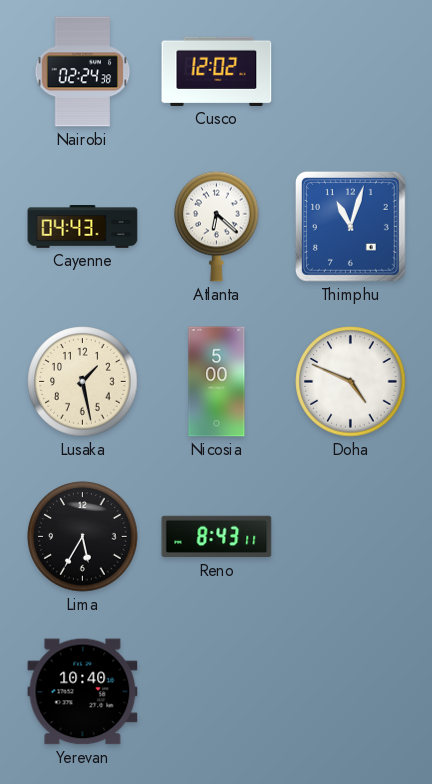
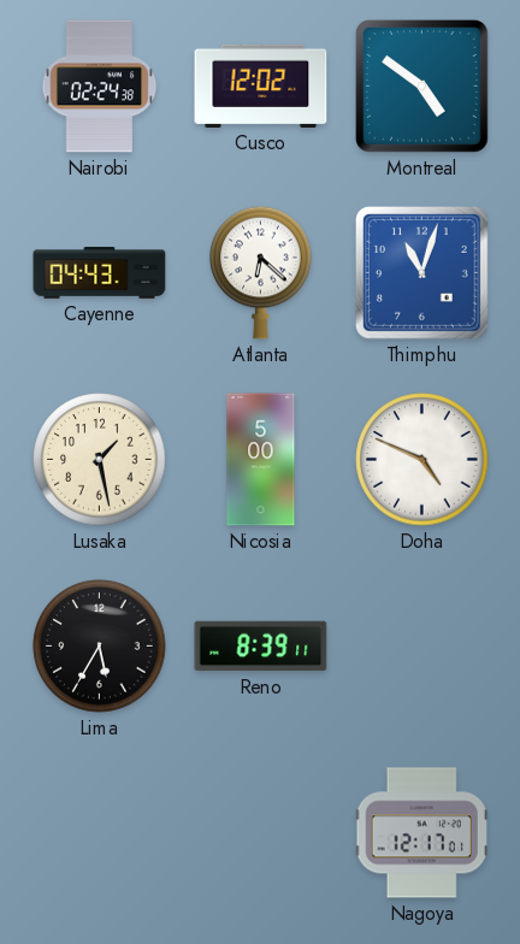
Montreal: none -> 4:51 (422, 87)
Reno: 8:43 -> 8:39 (261, 647)
Yerevan: 10:40 -> none (83, 692)
Nagoya: none -> 12:17 (421, 833)
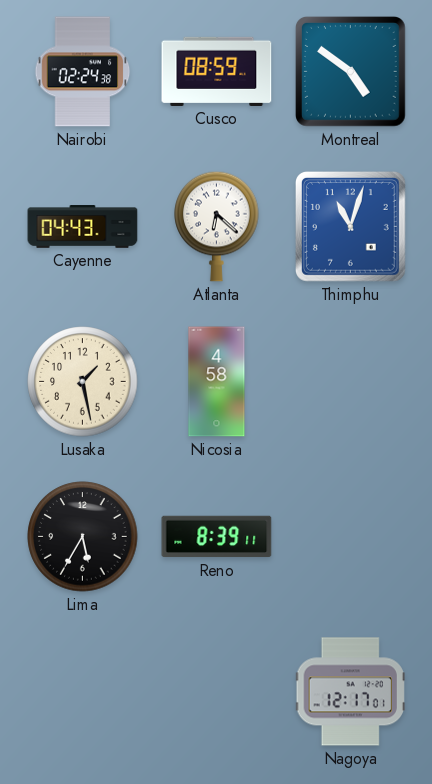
Cusco: 12:02 -> 08:59 (217, 71)
Nicosia: 5:00 -> 4:58 (217, 382)
Doha: 4:49 -> none (422, 460)
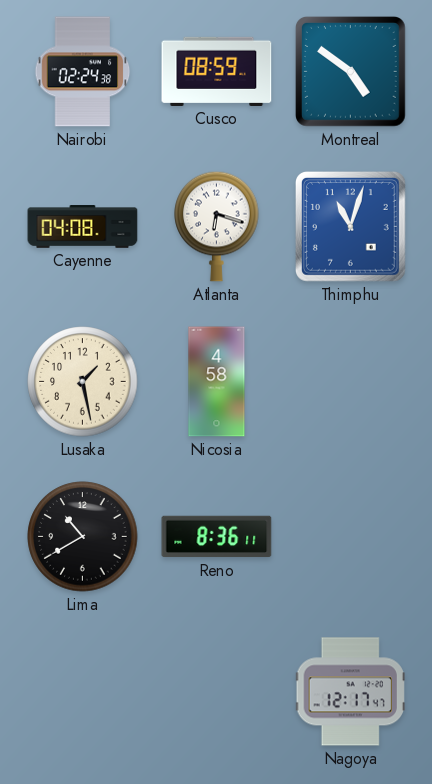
Cayenne: 04:43 -> 04:08 (83, 227)
Atlanta: 6:22 -> 6:18 (217, 226)
Lima: 5:35 -> 10:40 (83, 537)
Reno: 8:39 -> 8:36 (217, 537)
Nagoya: 12:17:01 -> 12:17:47 (350, 692)
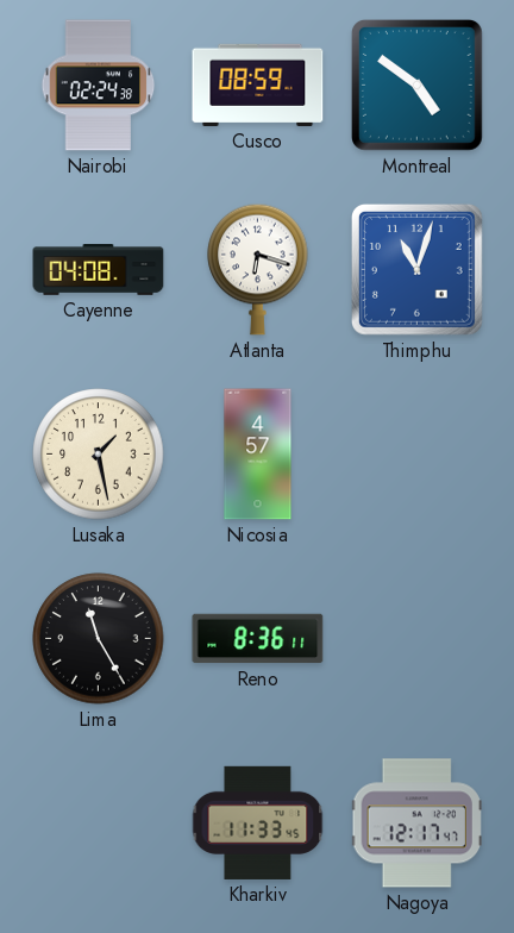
Nicosia: 4:58 -> 4:57 (258, 455)
Lima: 10:40 -> 11:25 (99, 639)
Kharkiv: none -> 11:33 (258, 822)
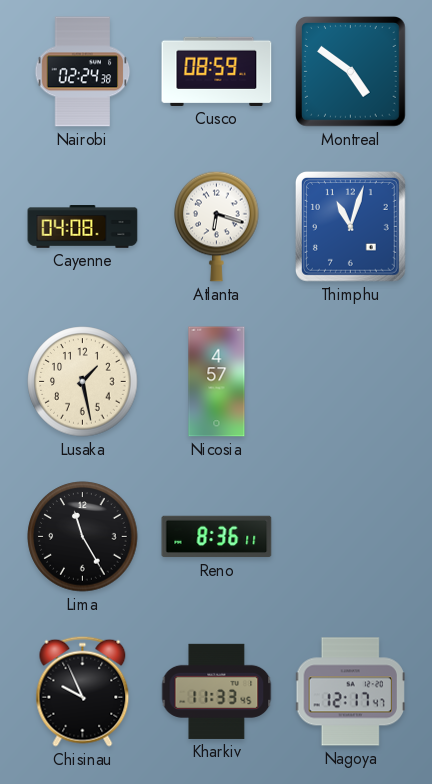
Chisinau: none -> 9:56 (83, 691)
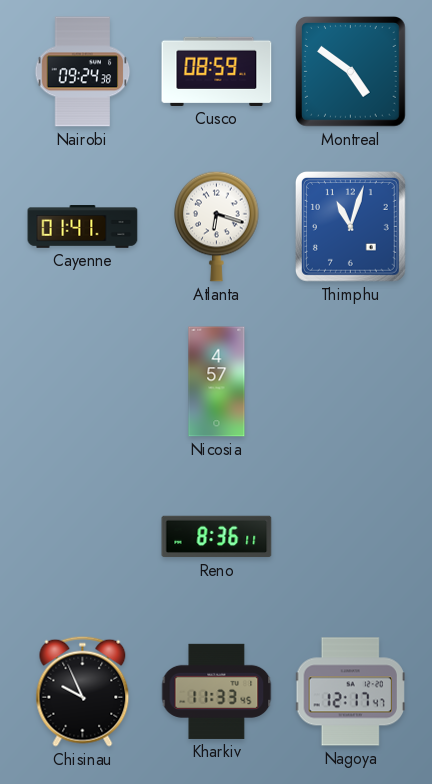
Nairobi: 02:24 -> 09:24 (83, 72)
Cayenne: 04:08 -> 01:41 (83, 227)
Lusaka: 1:28 -> none (83, 382)
Lima: 11:25 -> none (83, 537)
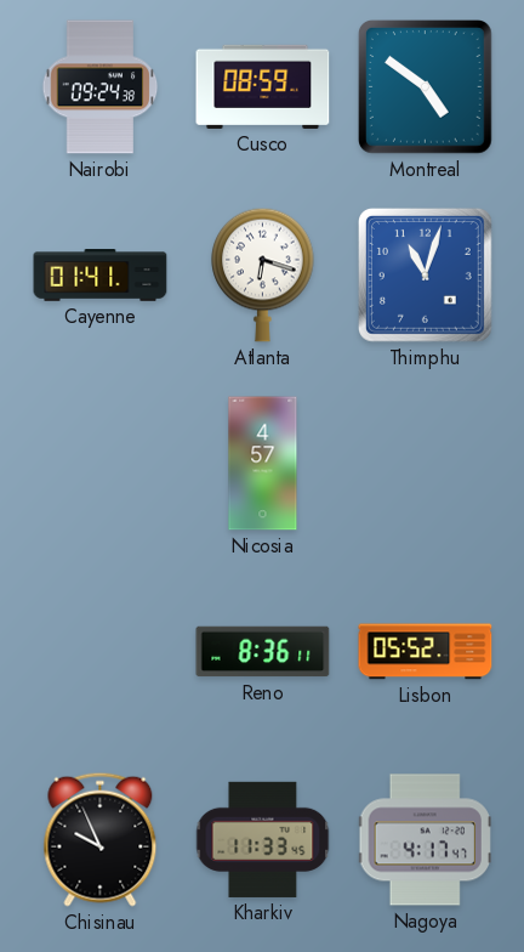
Lisbon: none -> 05:52 (426, 652)
Nagoya: 12:17 -> 4:17 (425, 840)
